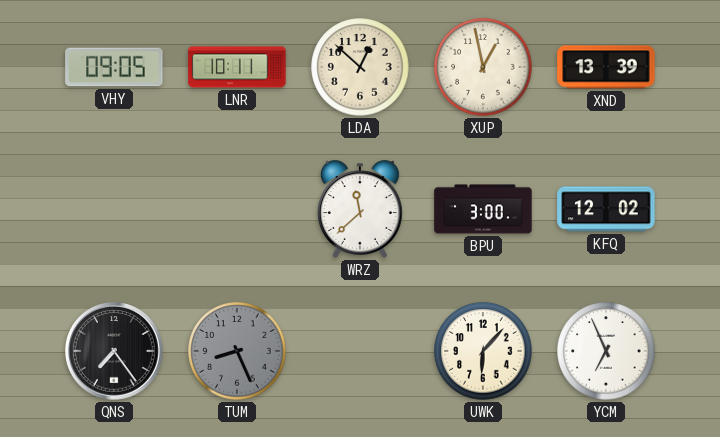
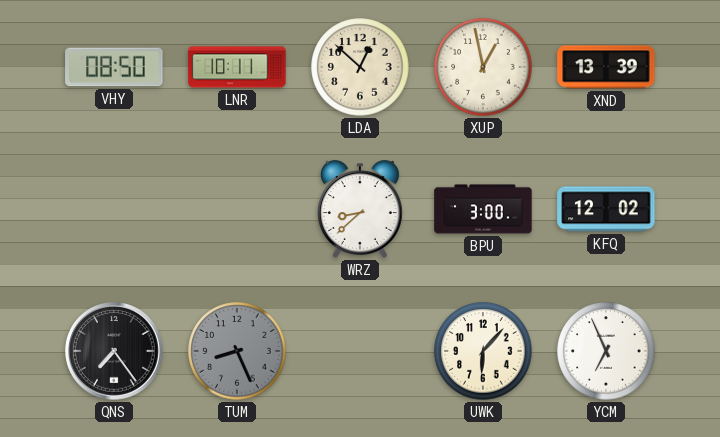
VHY: 09:05 -> 08:50 (114, 67)
WRZ: 11:38 -> 8:38 (360, 209)
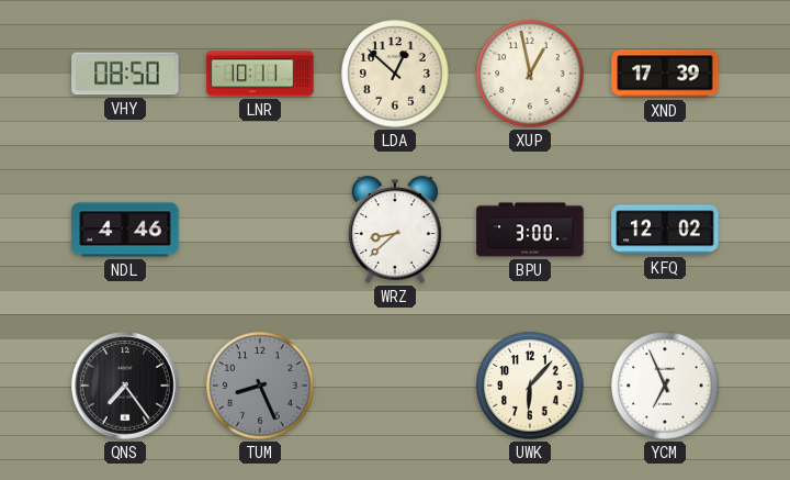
XND: 13:39 -> 17:39 (665, 74)
NDL: none -> 4:46 (125, 230)
